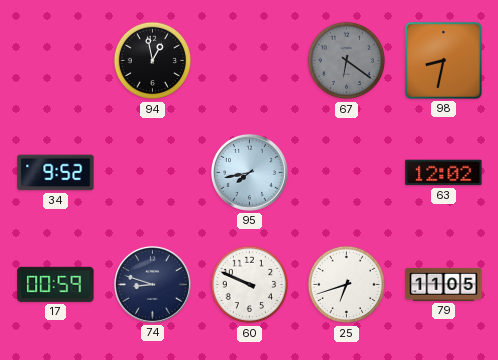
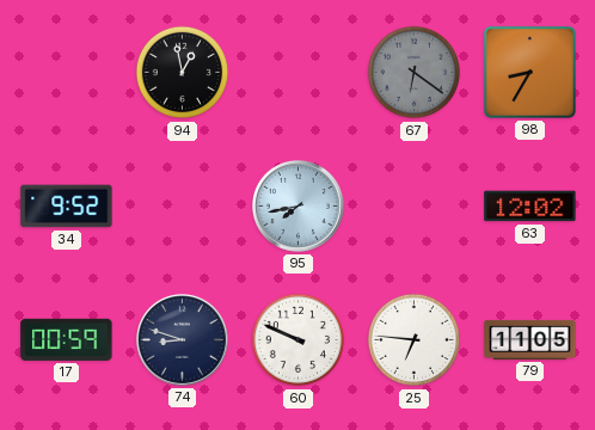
98: 8:32 -> 8:35 (529, 72)
25: 6:42 -> 6:46 (415, 340)
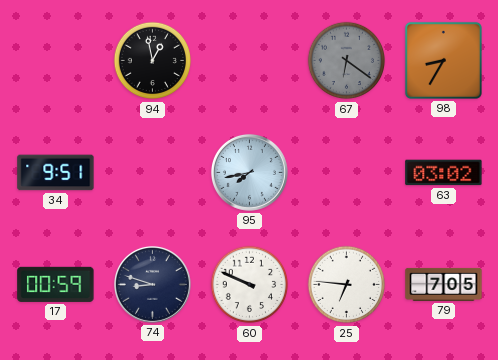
34: 9:52 -> 9:51 (56, 173)
63: 12:02 -> 03:02 (444, 173)
79: 11:05 -> 7:05 (444, 284)
